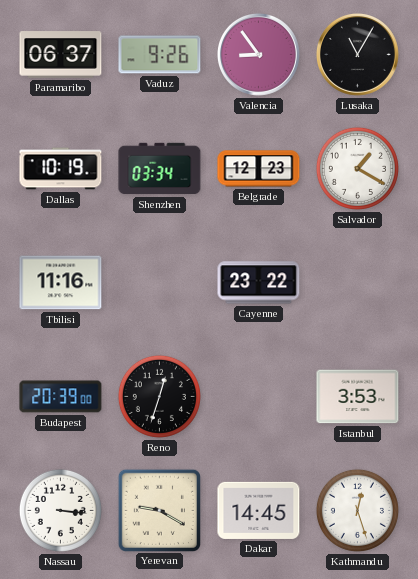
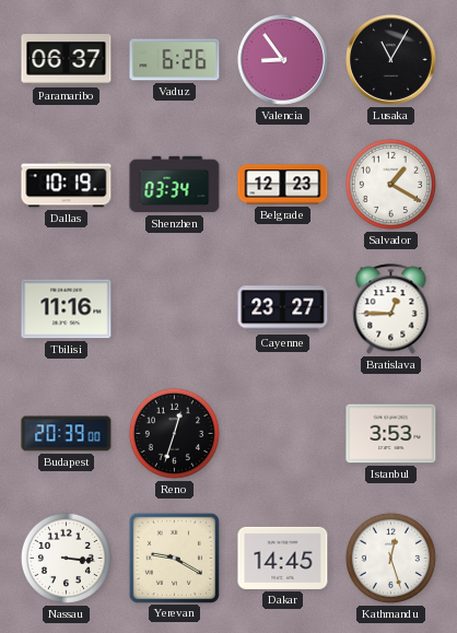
Vaduz: 9:26 -> 6:26 (175, 60)
Cayenne: 23:22 -> 23:27 (283, 309)
Bratislava: none -> 12:45 (391, 309)
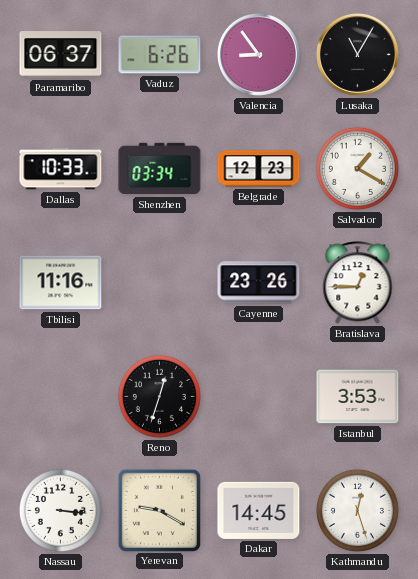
Dallas: 10:19 -> 10:33 (61, 169)
Cayenne: 23:27 -> 23:26 (259, 283)
Budapest: 20:39 -> none (67, 434)
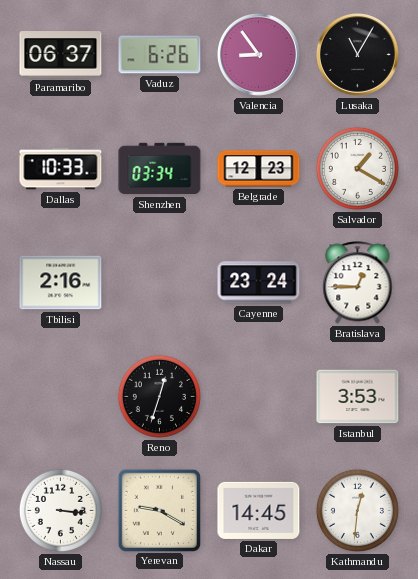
Tbilisi: 11:16 -> 2:16 (61, 283)
Cayenne: 23:26 -> 23:24 (259, 283)
Kathmandu: 12:27 -> 12:31 (357, 510)
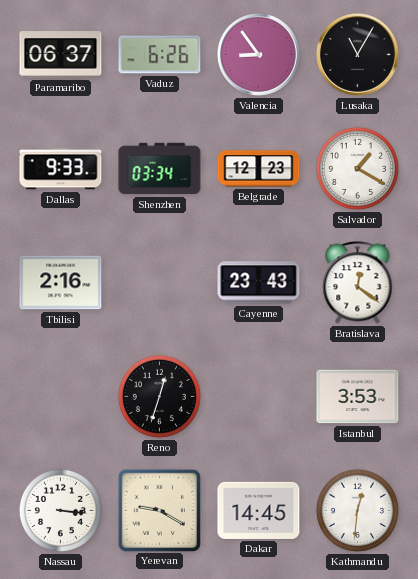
Dallas: 10:33 -> 9:33 (61, 169)
Cayenne: 23:24 -> 23:43 (259, 283)
Bratislava: 12:45 -> 12:21 (358, 283)
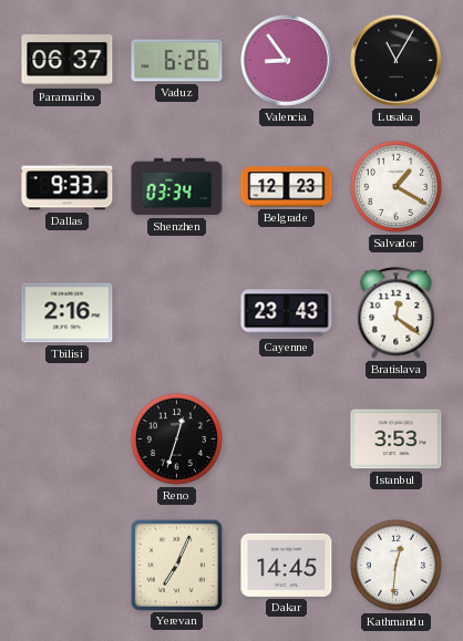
Nassau: 3:16 -> none (60, 510)
Yerevan: 9:20 -> 7:04 (176, 565)
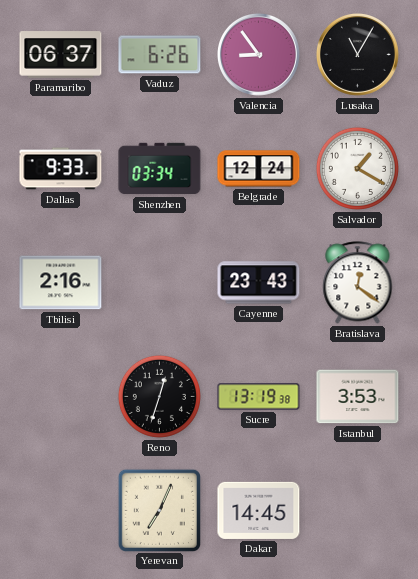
Belgrade: 12:23 -> 12:24 (259, 169)
Sucre: none -> 13:19 (259, 397)
Kathmandu: 12:31 -> none (395, 565)
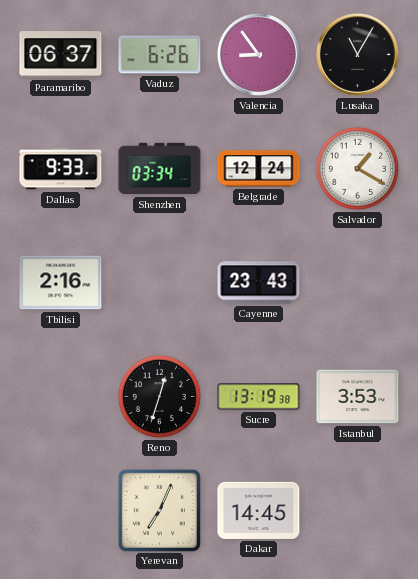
Bratislava: 12:21 -> none (358, 283)
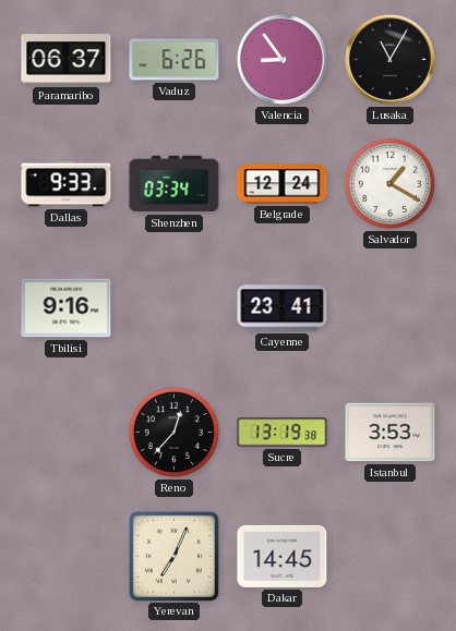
Tbilisi: 2:16 -> 9:16 (67, 308)
Cayenne: 23:43 -> 23:41 (283, 308)
Reno: 12:33 -> 12:37 (173, 432)
